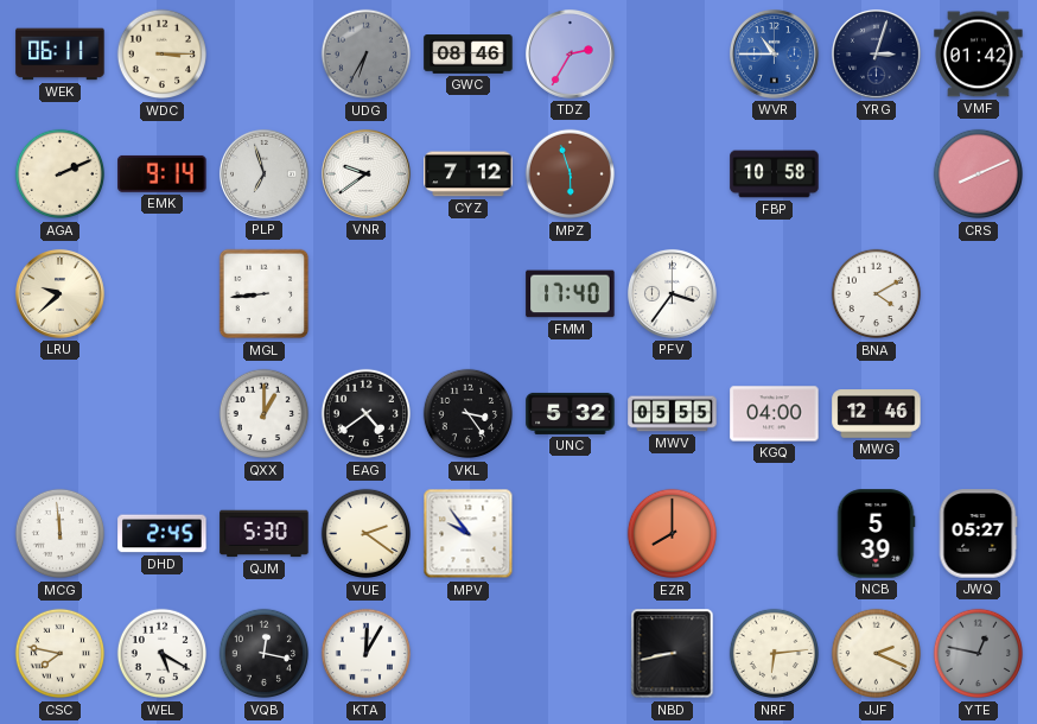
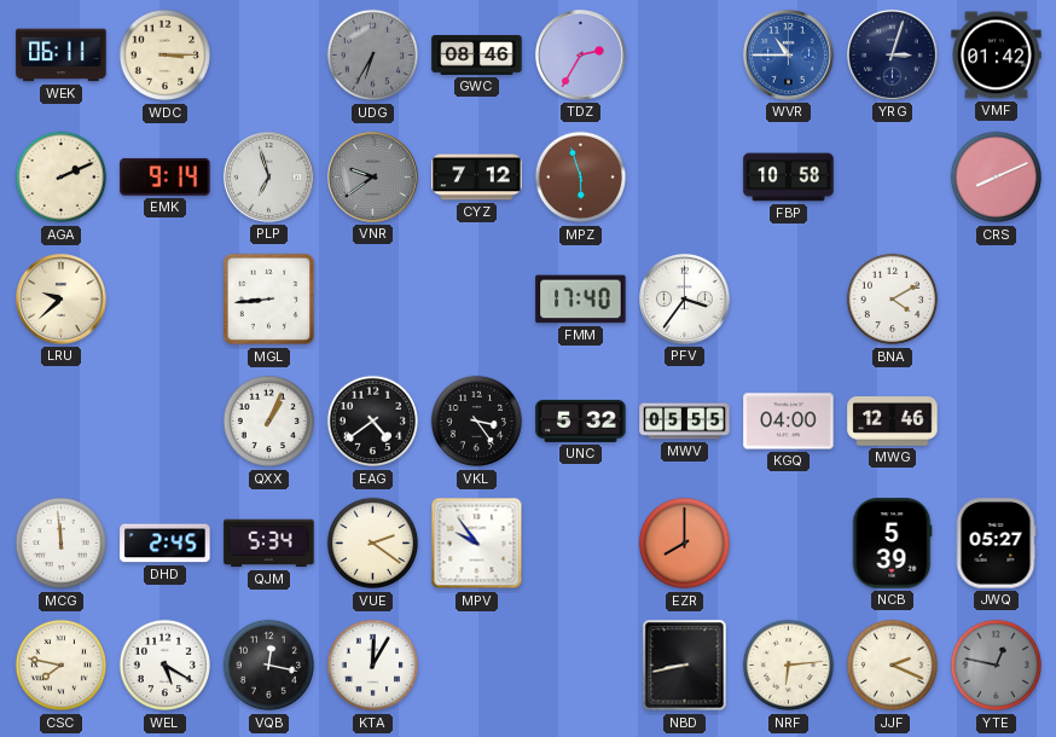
VNR dial: white -> grey (372, 176)
QXX: 1:00 -> 1:04 (269, 422)
QJM: 5:30 -> 5:34 (269, 544)
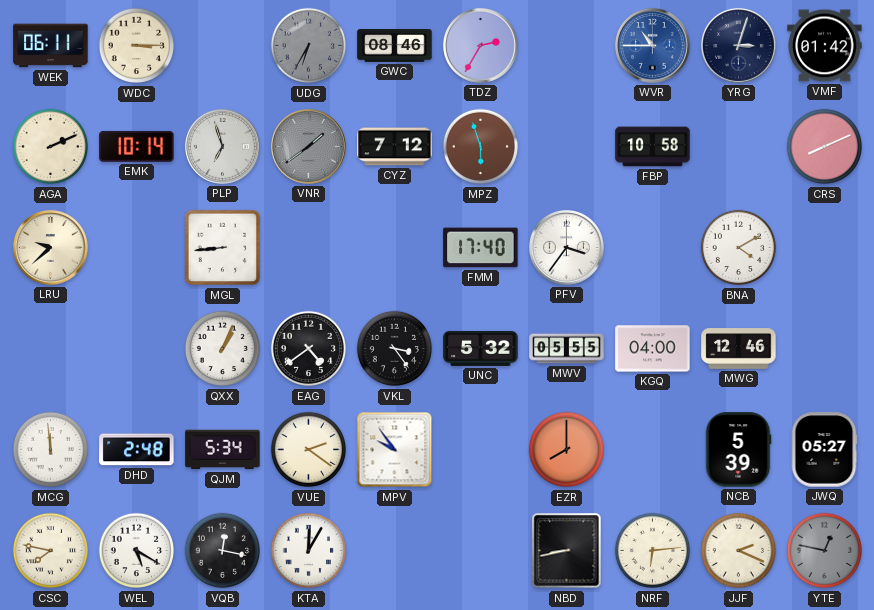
EMK: 9:14 -> 10:14 (137, 146)
VNR: 9:39 -> 1:39 (308, 146)
DHD: 2:45 -> 2:48 (137, 450)
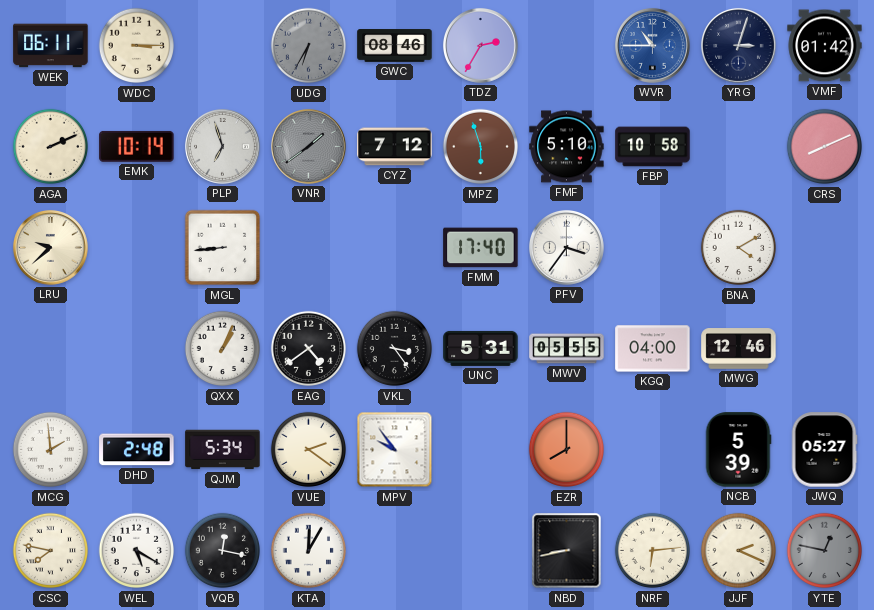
FMF: none -> 5:10 (567, 147)
UNC: 5:32 -> 5:31 (481, 348)
MCG: 11:59 -> 1:59 (51, 450)
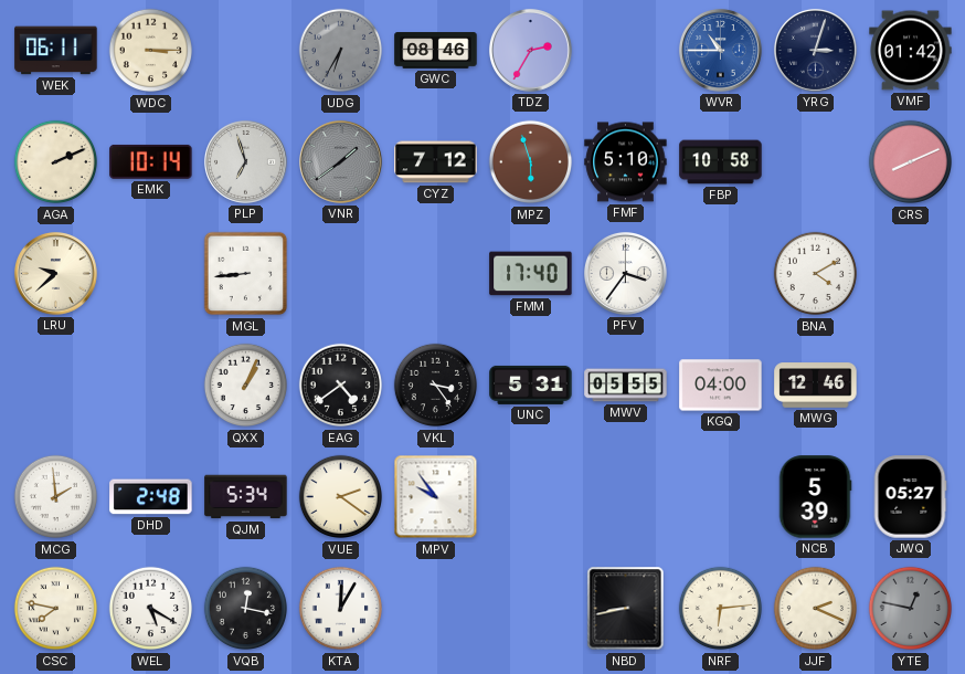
EZR: 8:00 -> none (567, 450)
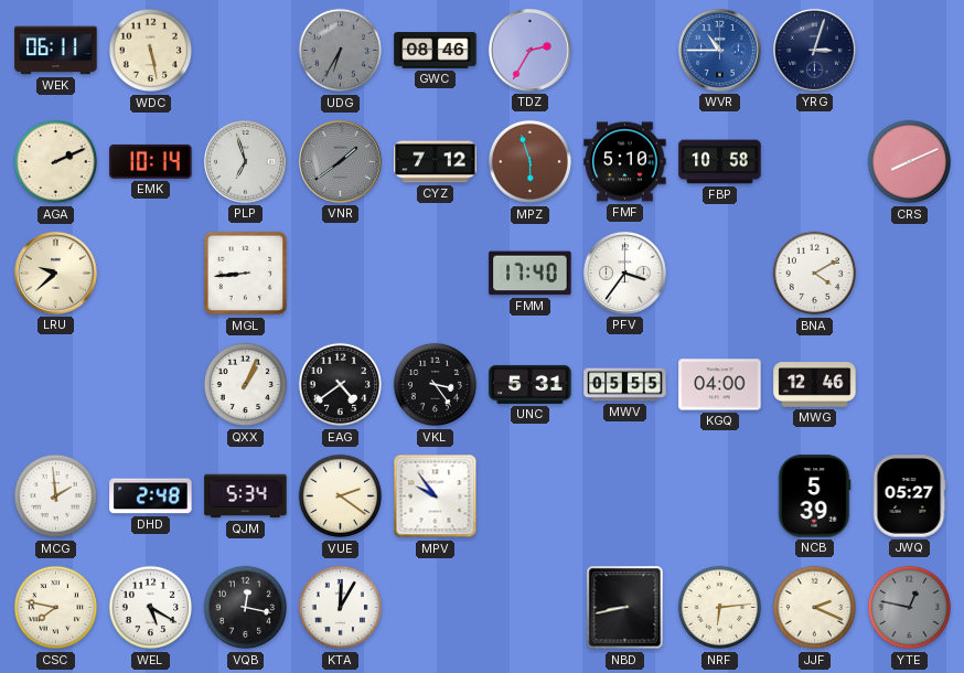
WDC: 3:15 -> 5:28 (151, 51)
VMF: 01:42 -> none (911, 51)
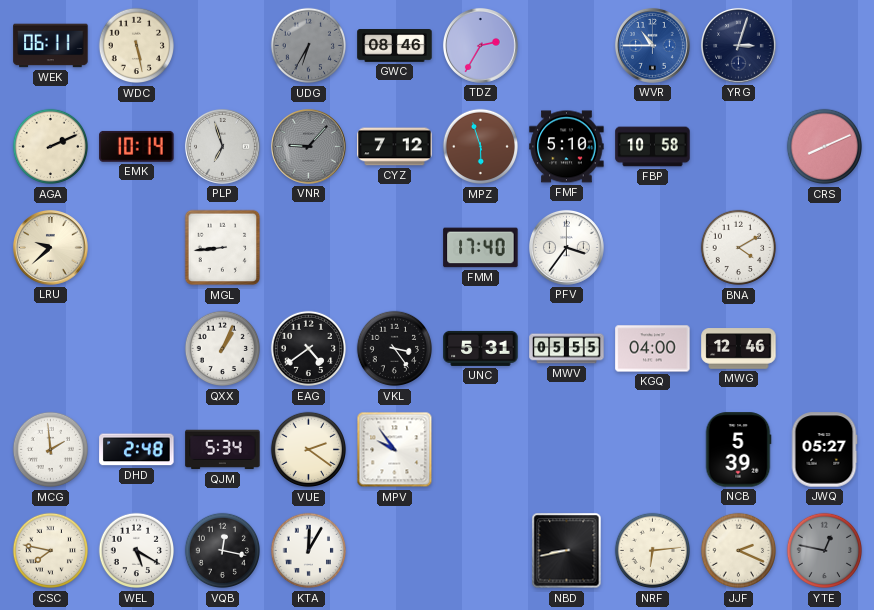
VNR: 1:39 -> 9:07 (308, 146)
